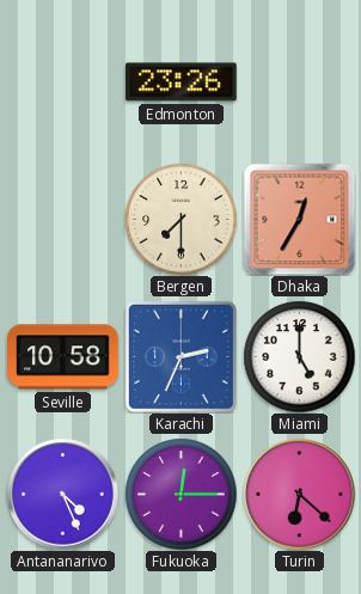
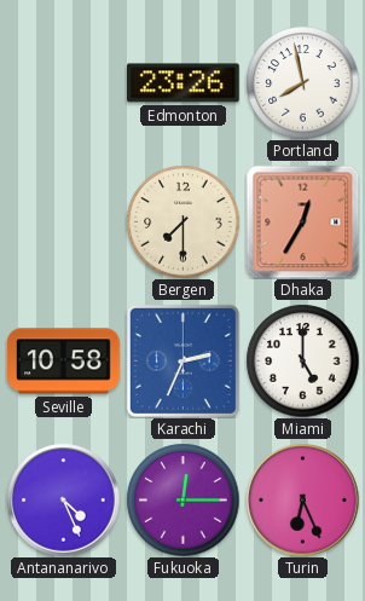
Portland: none -> 7:58 (302, 82)
Turin: 6:22 -> 6:26 (302, 499)
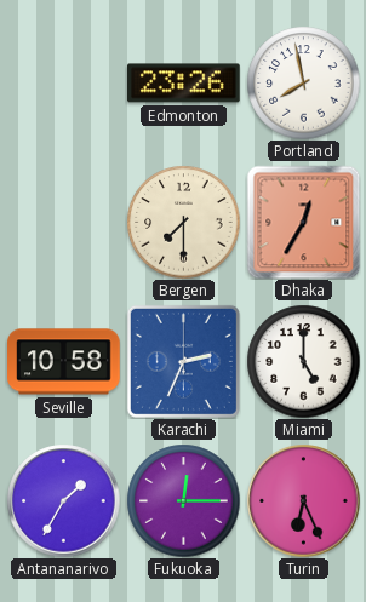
Antananarivo: 4:26 -> 1:35 (63, 500)
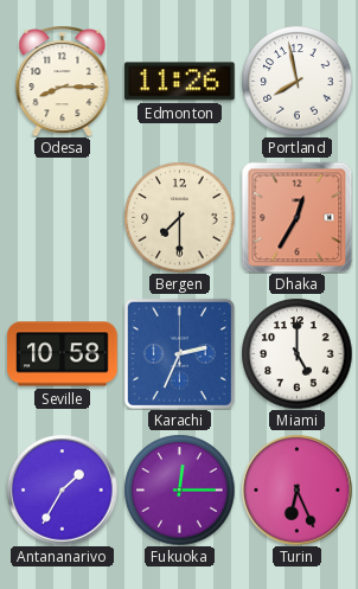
Odesa: none -> 8:15 (63, 81)
Edmonton: 23:26 -> 11:26 (180, 82)
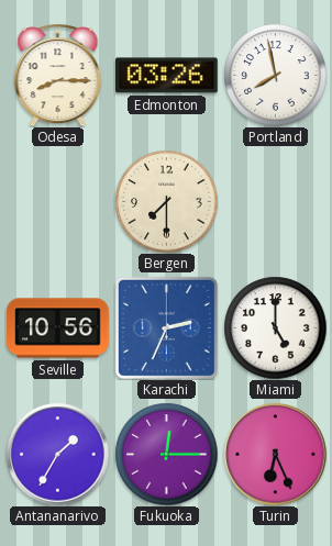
Edmonton: 11:26 -> 03:26 (167, 76)
Dhaka: 12:35 -> none (296, 217)
Seville: 10:58 -> 10:56 (58, 328)
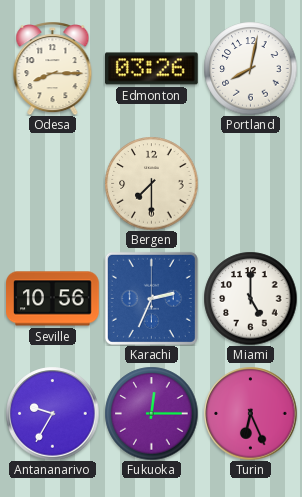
Portland: 7:58 -> 8:02 (250, 68)
Antananarivo: 1:35 -> 9:35 (52, 413)
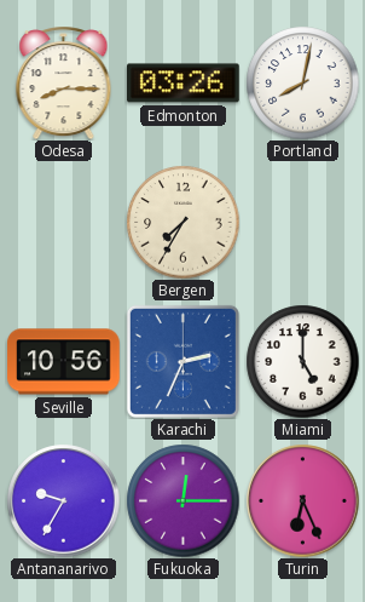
Bergen: 7:30 -> 7:35 (182, 222)
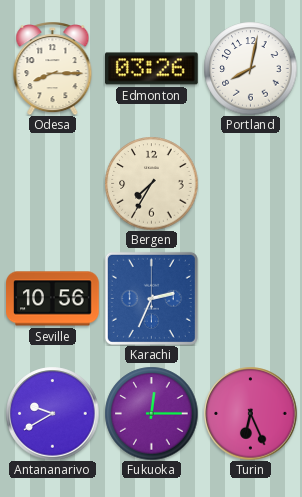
Miami: 5:00 -> none (302, 361)
Antananarivo: 9:35 -> 9:40 (52, 413)
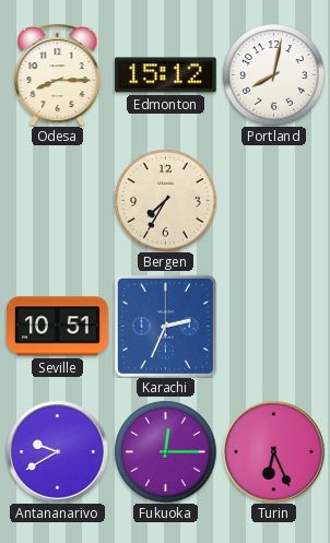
Edmonton: 03:26 -> 15:12 (166, 75)
Seville: 10:56 -> 10:51 (58, 327)
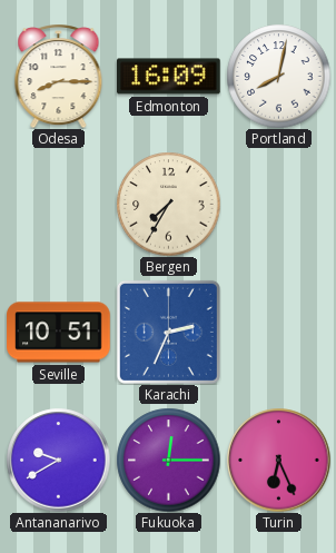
Edmonton: 15:12 -> 16:09 (169, 77)
